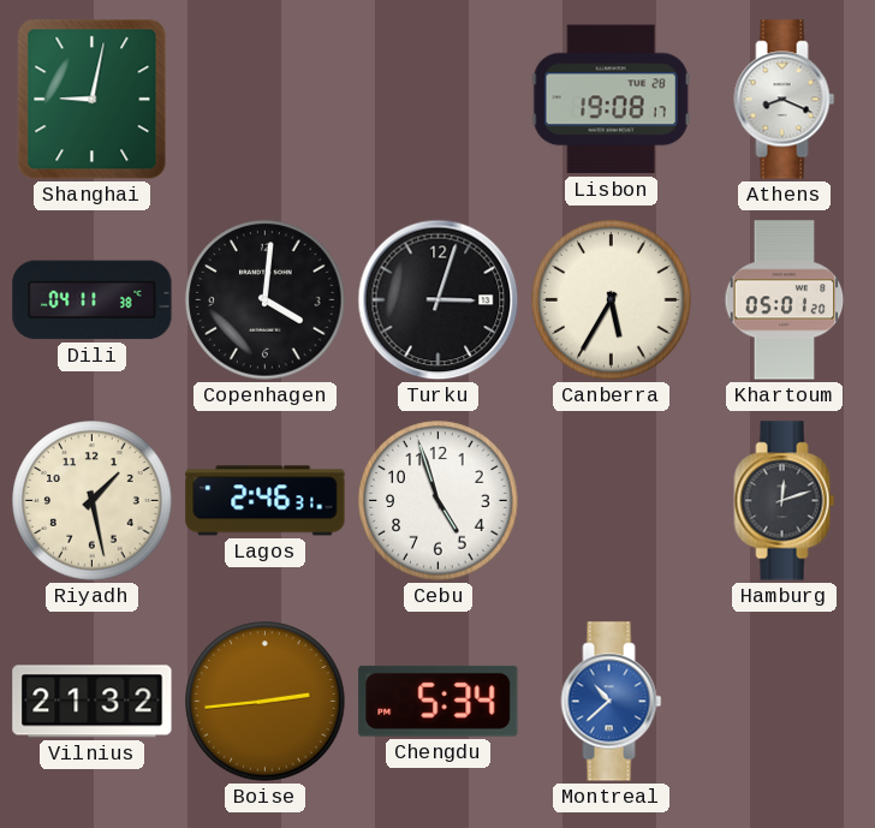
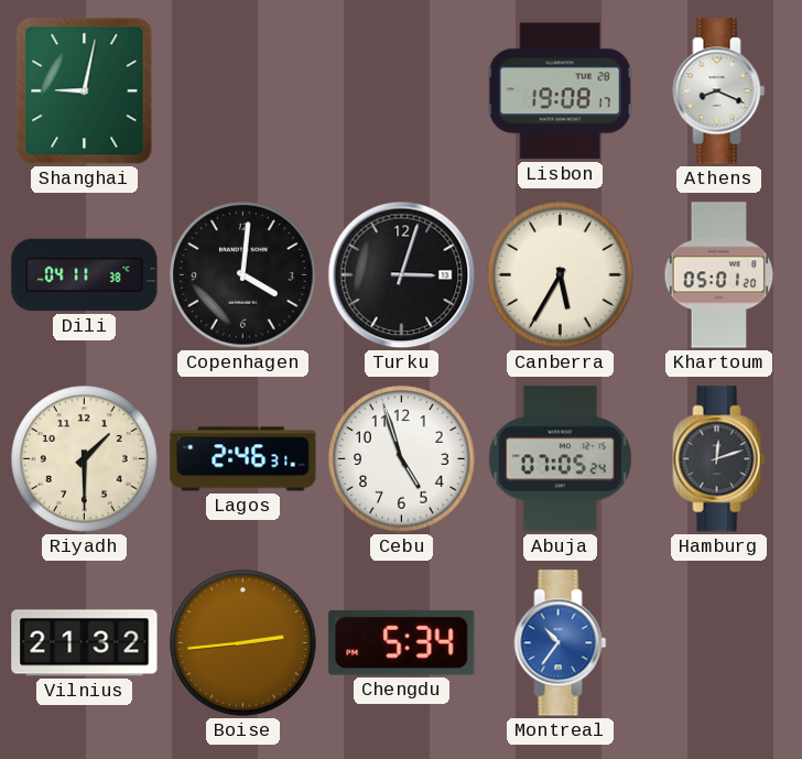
Riyadh: 1:28 -> 1:30 (85, 459)
Abuja: none -> 07:05 (560, 459)
Montreal: 10:38 -> 10:36 (561, 643)
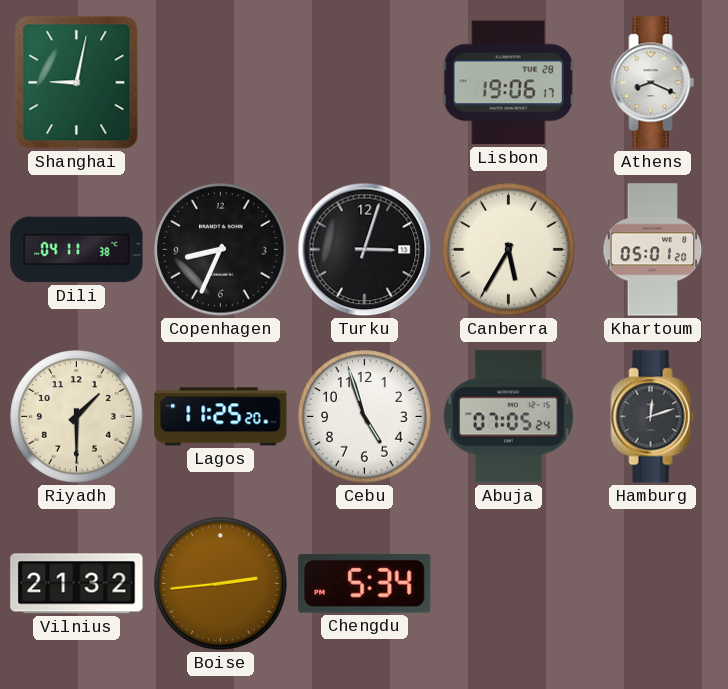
Lisbon: 19:08 -> 19:06 (508, 83)
Copenhagen: 4:01 -> 8:34 (221, 250)
Lagos: 2:46 -> 11:25 (221, 417)
Montreal: 10:36 -> none (561, 643)
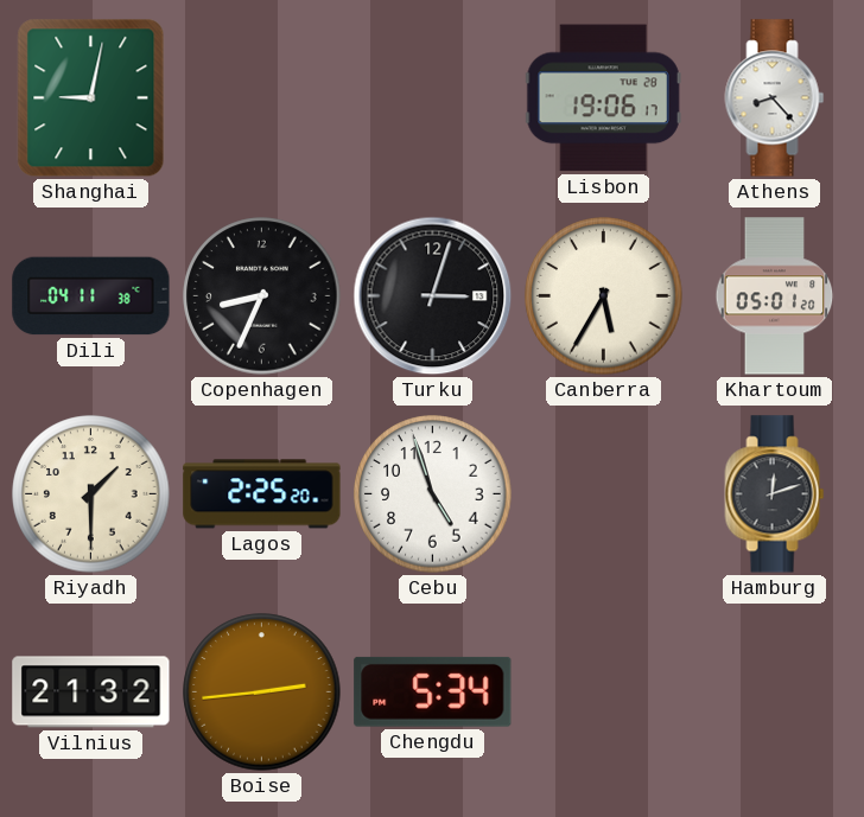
Athens: 8:19 -> 8:23 (775, 98)
Lagos: 11:25 -> 2:25 (262, 494)
Abuja: 07:05 -> none (508, 417)
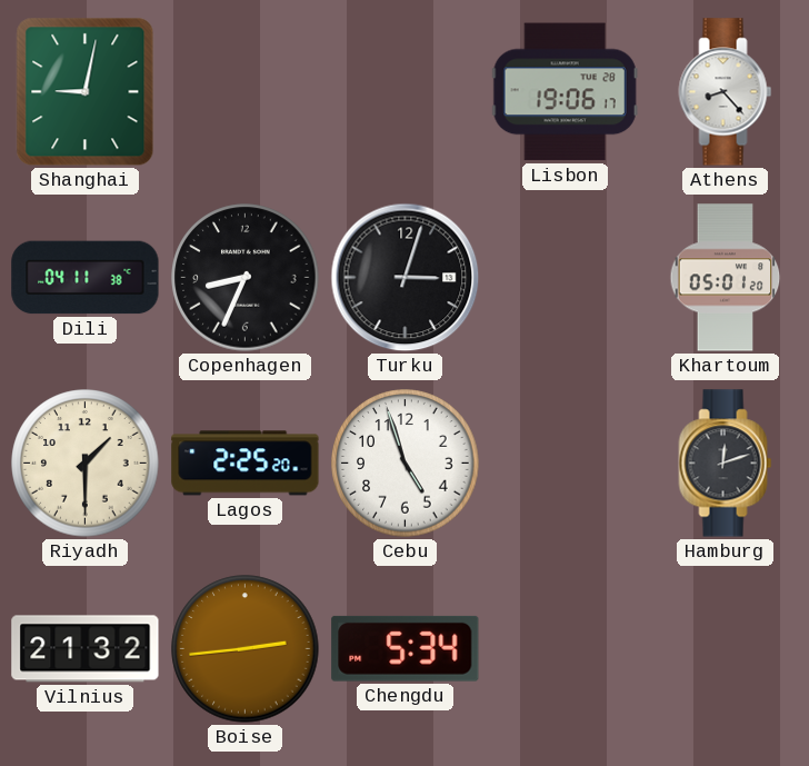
Canberra: 5:35 -> none (604, 296)
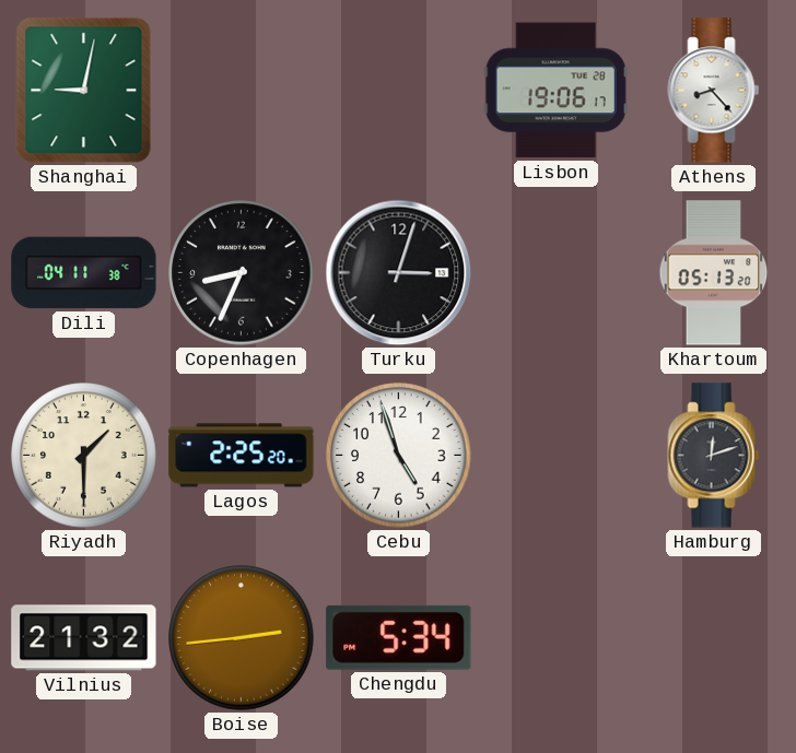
Khartoum: 05:01 -> 05:13 (714, 273)
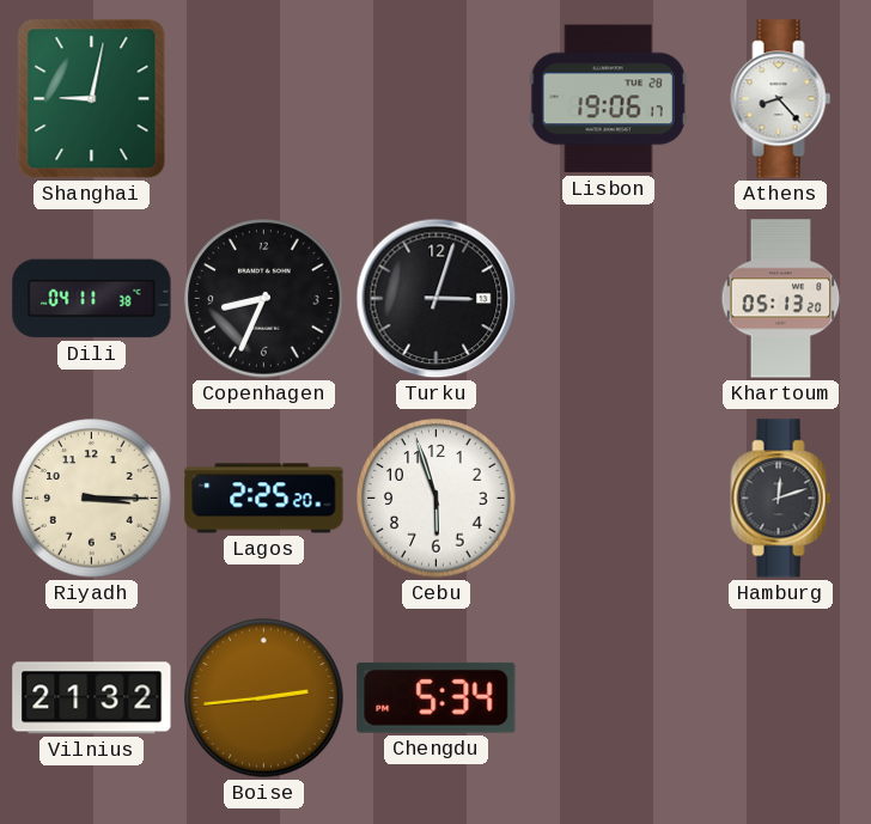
Riyadh: 1:30 -> 3:15 (92, 499)
Cebu: 4:57 -> 5:57 (437, 499)
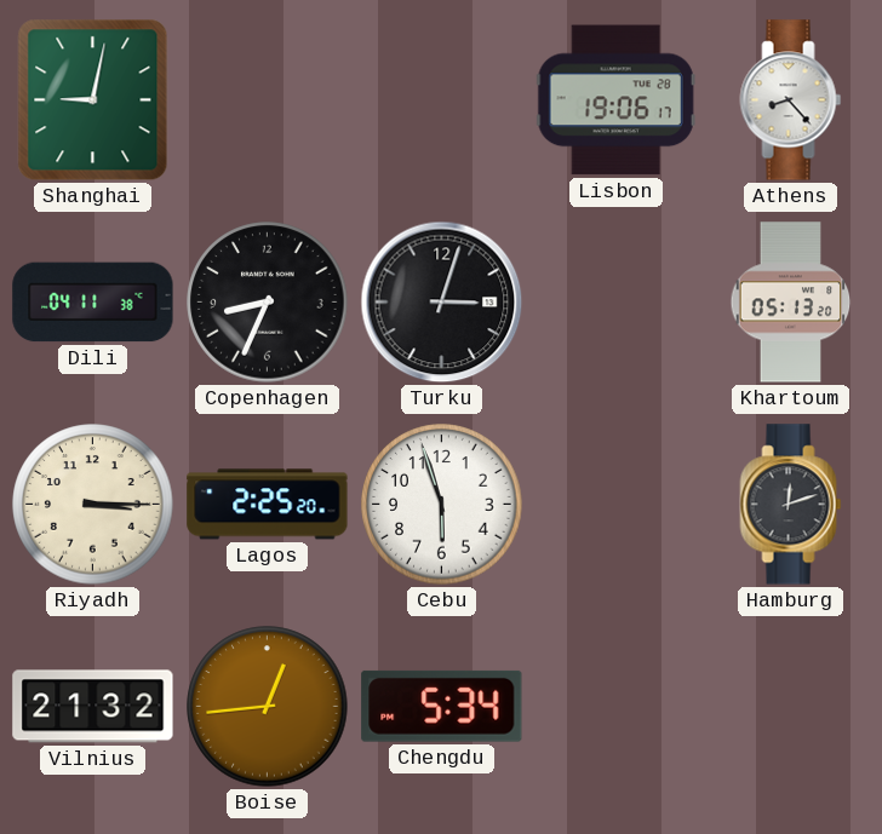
Boise: 2:44 -> 12:44 (268, 707)
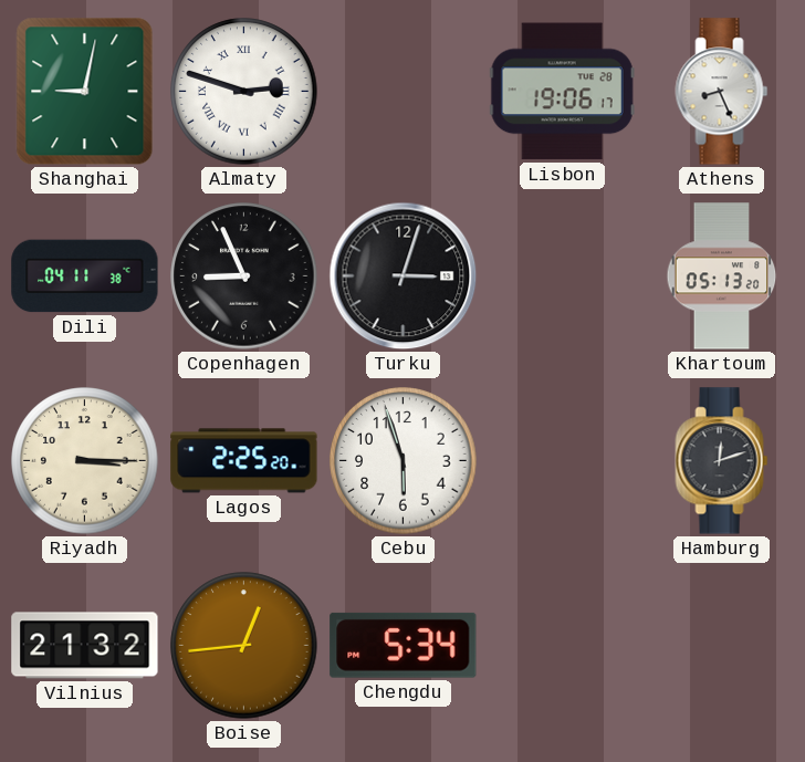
Almaty: none -> 2:48 (244, 92)
Athens: 8:23 -> 8:26 (722, 92)
Copenhagen: 8:34 -> 8:56 (244, 276)
